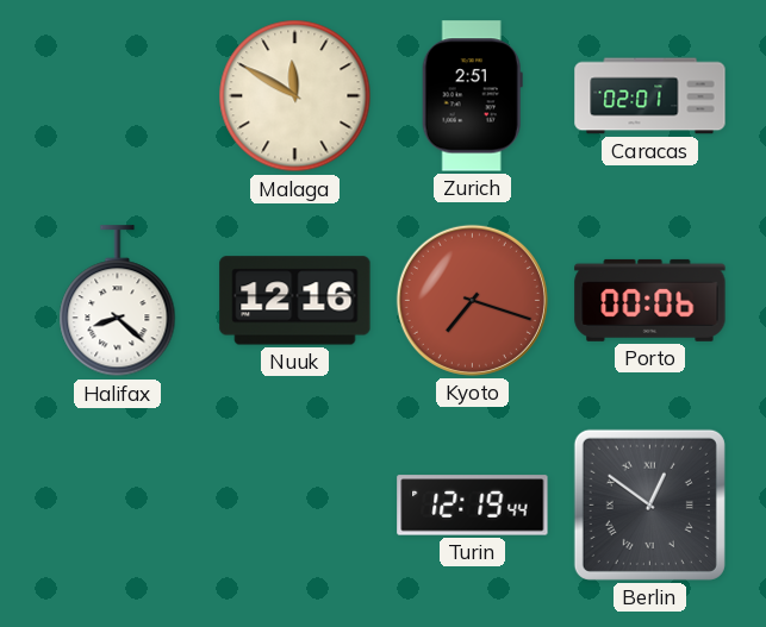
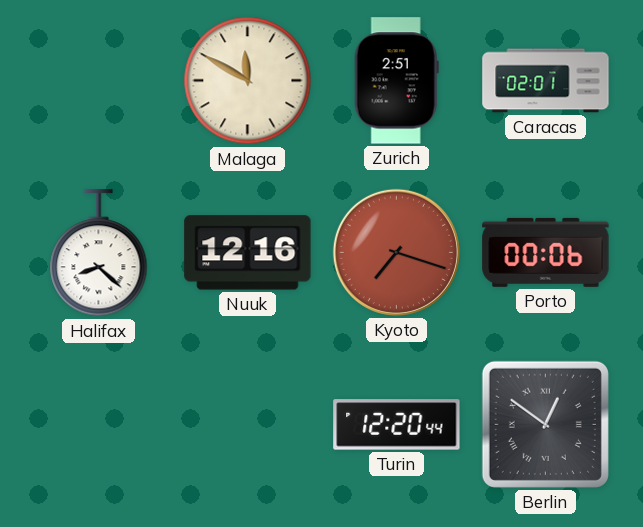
Turin: 12:19 -> 12:20 (397, 425)
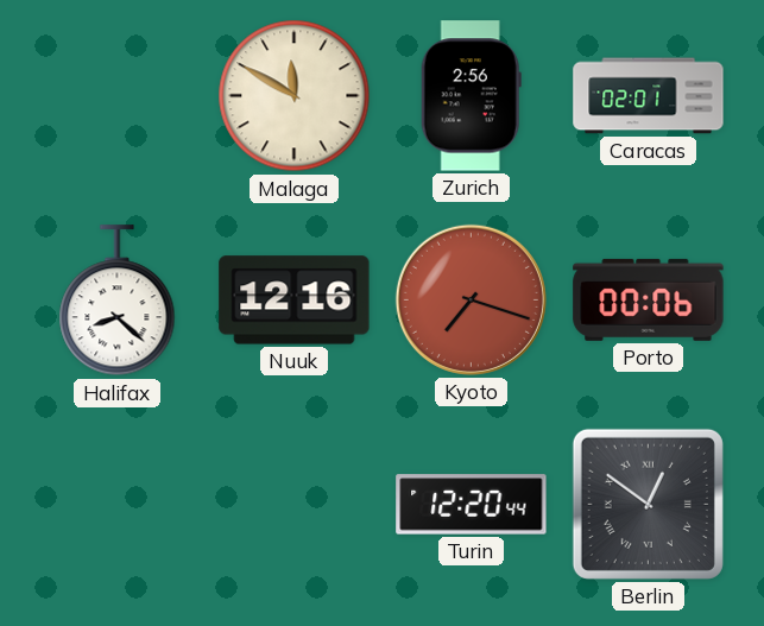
Zurich: 2:51 -> 2:56 (471, 96)
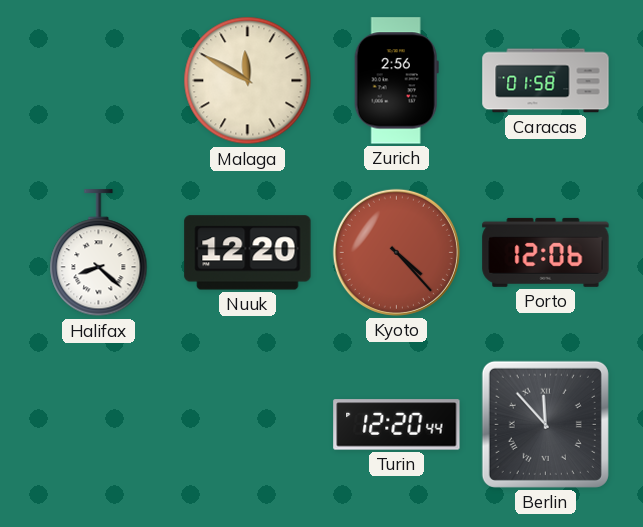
Caracas: 02:01 -> 01:58 (546, 81)
Nuuk: 12:16 -> 12:20 (248, 253)
Kyoto: 7:18 -> 4:23 (396, 252)
Porto: 00:06 -> 12:06 (546, 252)
Berlin: 12:51 -> 11:53 (545, 424)
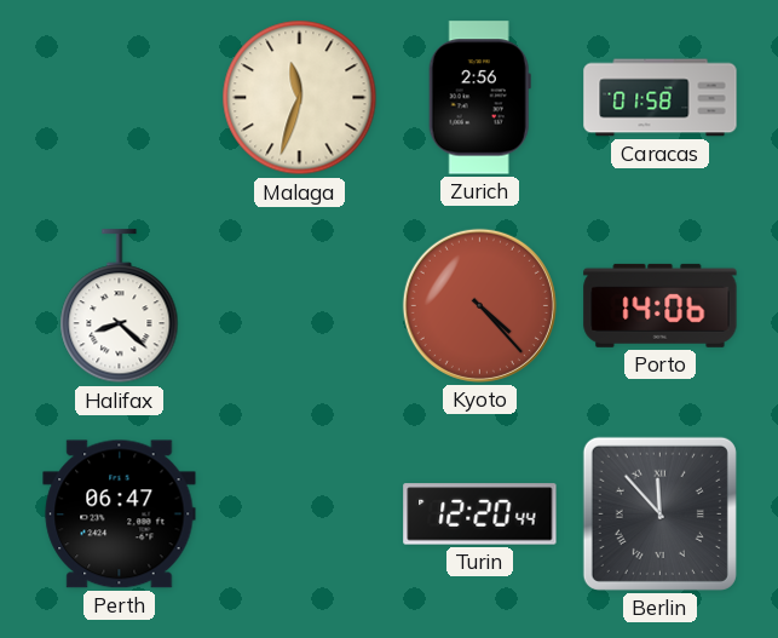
Malaga: 11:50 -> 11:33 (300, 98)
Nuuk: 12:20 -> none (248, 253)
Porto: 12:06 -> 14:06 (661, 305)
Perth: none -> 06:47 (120, 515)
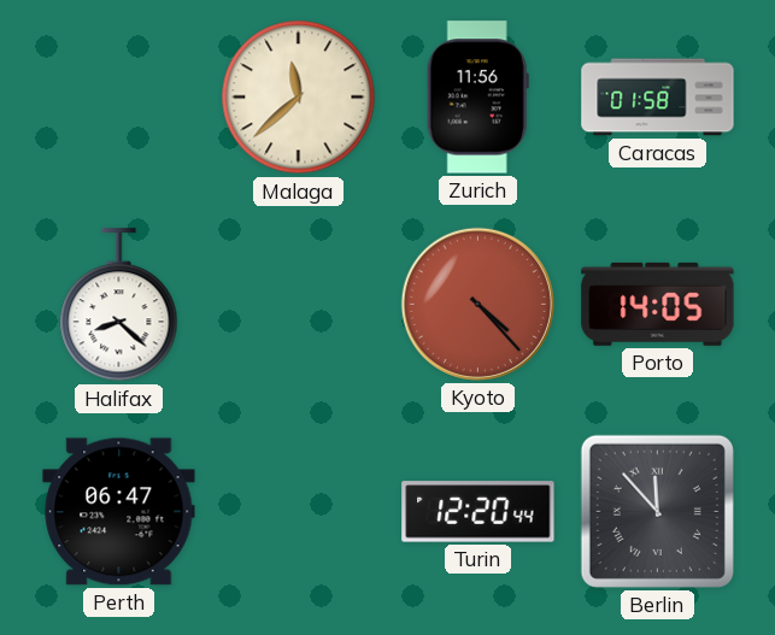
Malaga: 11:33 -> 11:38 (299, 98)
Zurich: 2:56 -> 11:56 (477, 98)
Porto: 14:06 -> 14:05 (658, 304)
